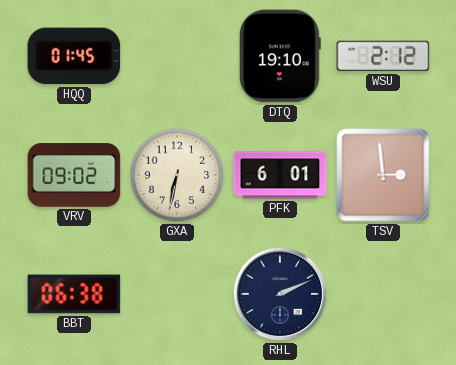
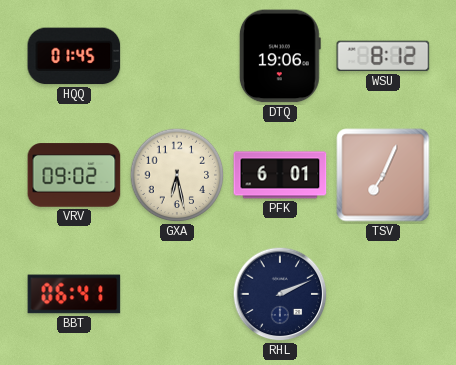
DTQ: 19:10 -> 19:06 (280, 56)
WSU: 2:12 -> 8:12 (383, 56)
GXA: 6:32 -> 6:28 (177, 175)
TSV: 2:59 -> 7:04 (383, 175)
BBT: 06:38 -> 06:41 (74, 294)
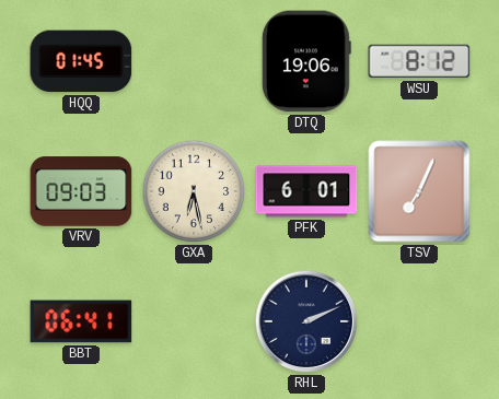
VRV: 09:02 -> 09:03 (81, 191)
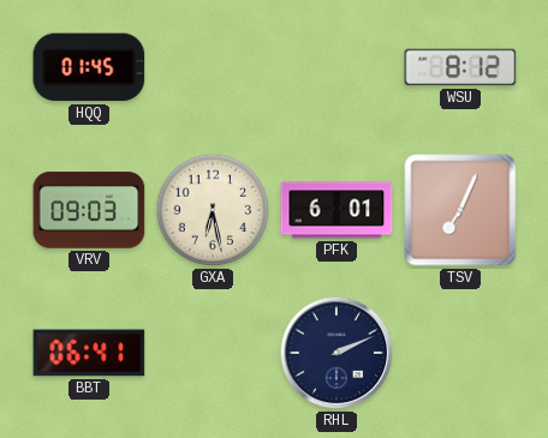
DTQ: 19:06 -> none (306, 61)
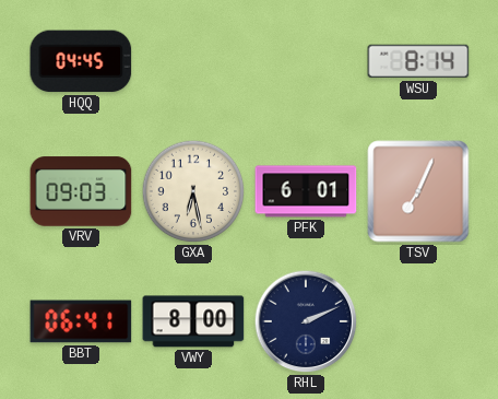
HQQ: 01:45 -> 04:45 (81, 61)
WSU: 8:12 -> 8:14 (418, 61)
VWY: none -> 8:00 (193, 321)
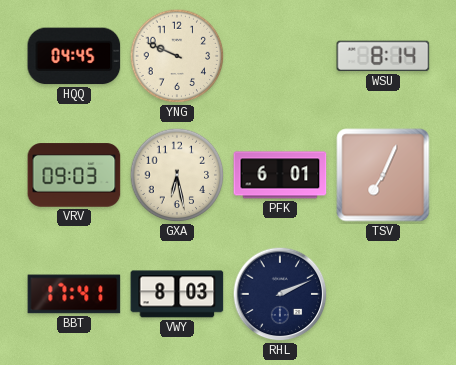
YNG: none -> 9:49 (177, 56)
BBT: 06:41 -> 17:41 (74, 294)
VWY: 8:00 -> 8:03 (177, 294)
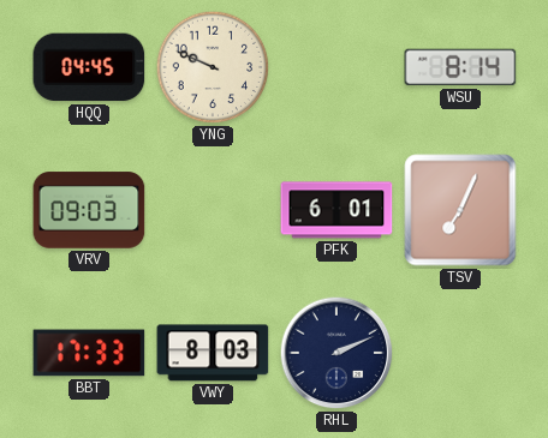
GXA: 6:28 -> none (177, 175)
BBT: 17:41 -> 17:33 (89, 353)
